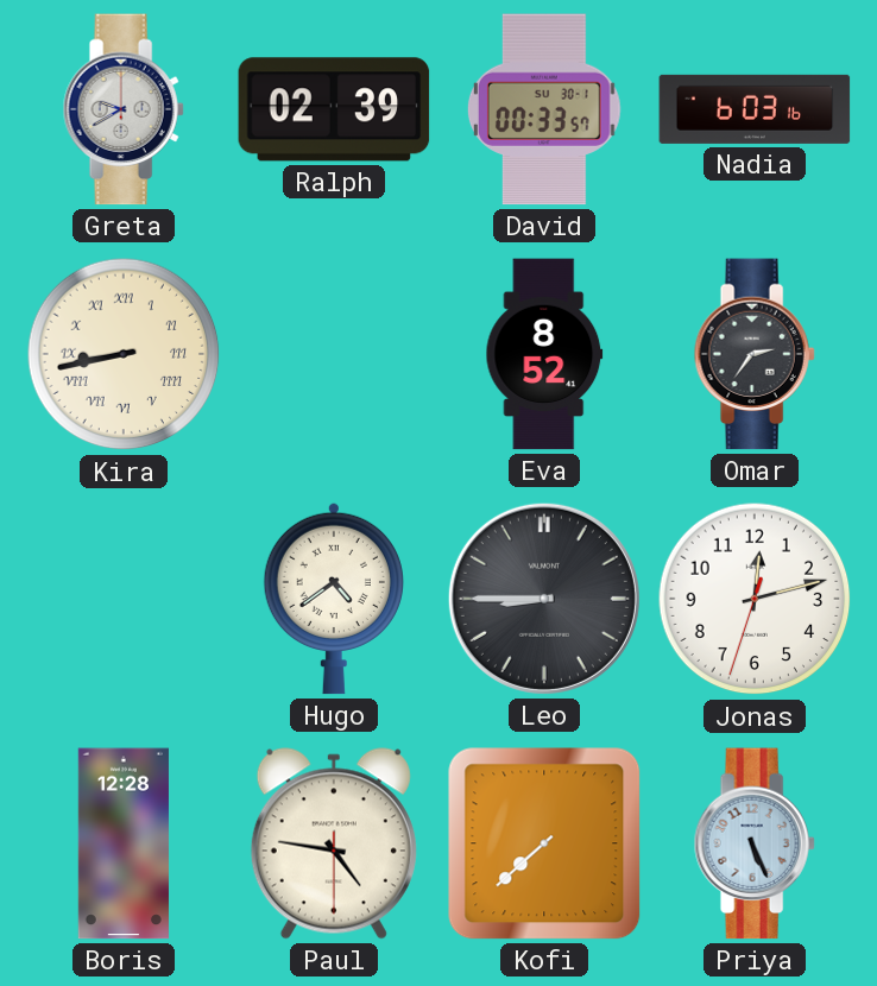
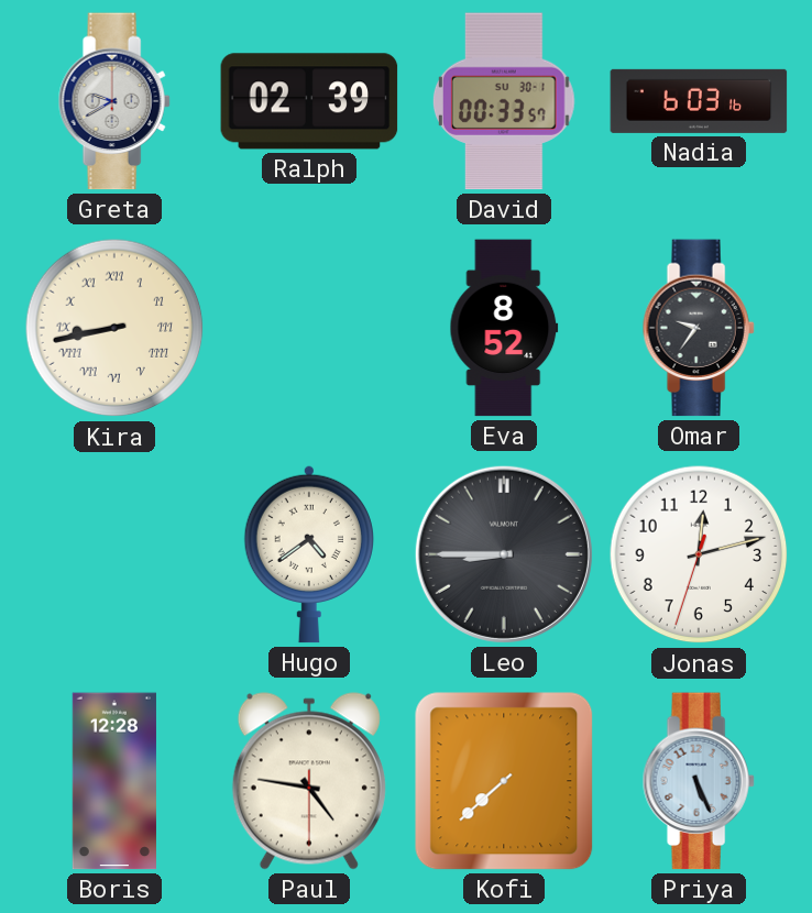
Omar: 2:36 -> 9:36 (699, 328)
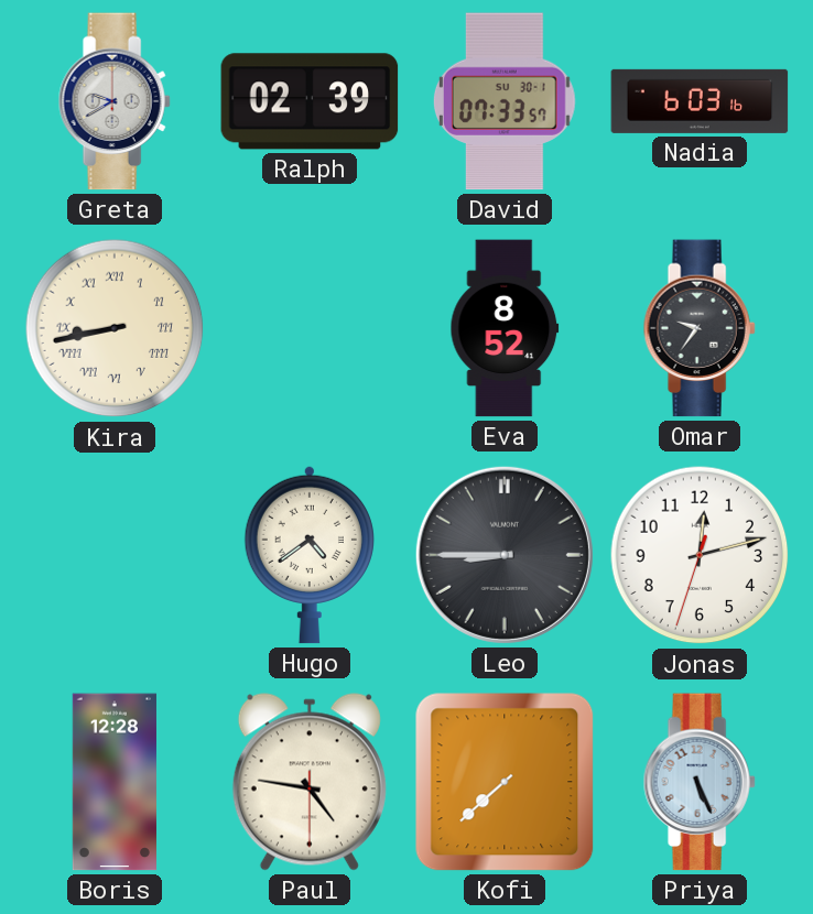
David: 00:33 -> 07:33 (505, 101)
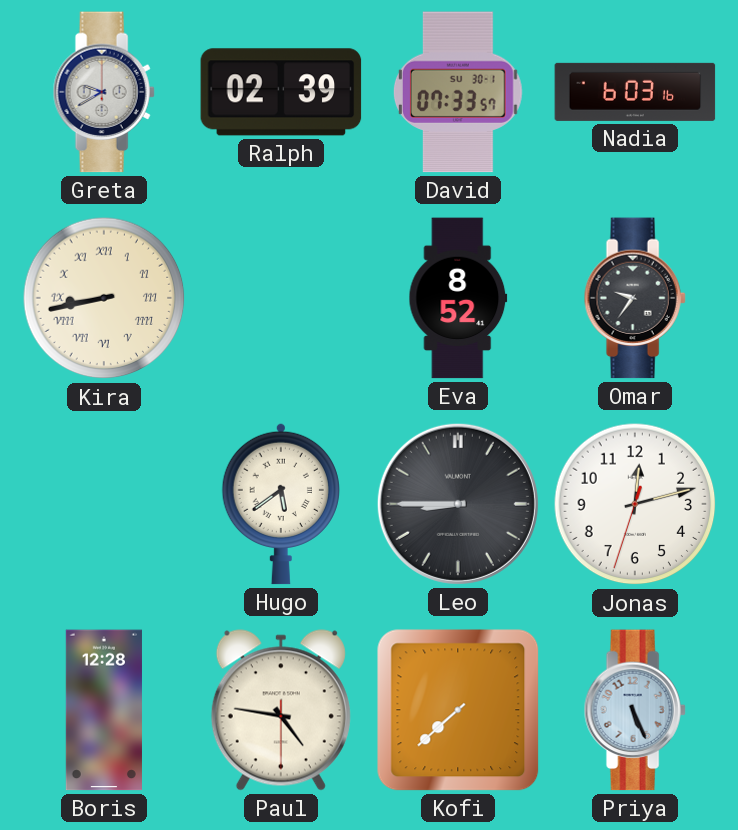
Hugo: 4:39 -> 5:39 (280, 504)
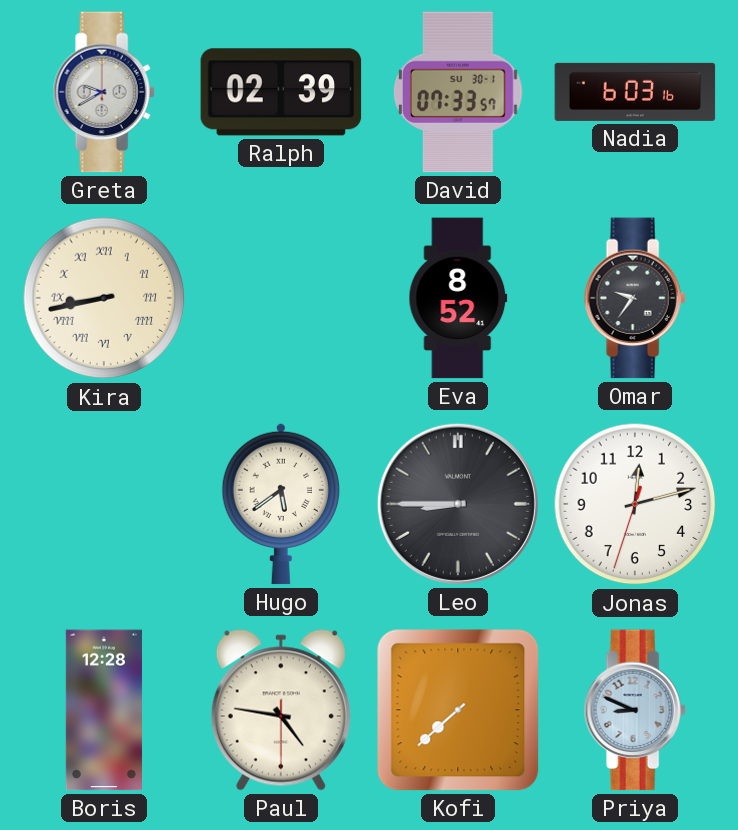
Priya: 5:26 -> 8:49 (635, 710)
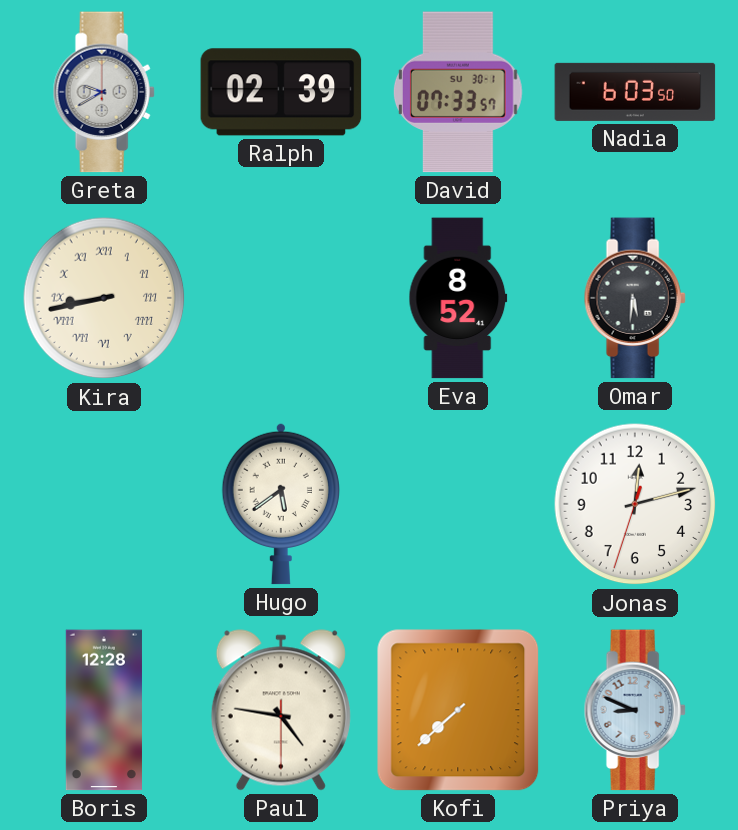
Nadia: 6:03:16 -> 6:03:50 (635, 92)
Omar: 9:36 -> 5:31 (635, 298)
Leo: 8:45 -> none (458, 504)
